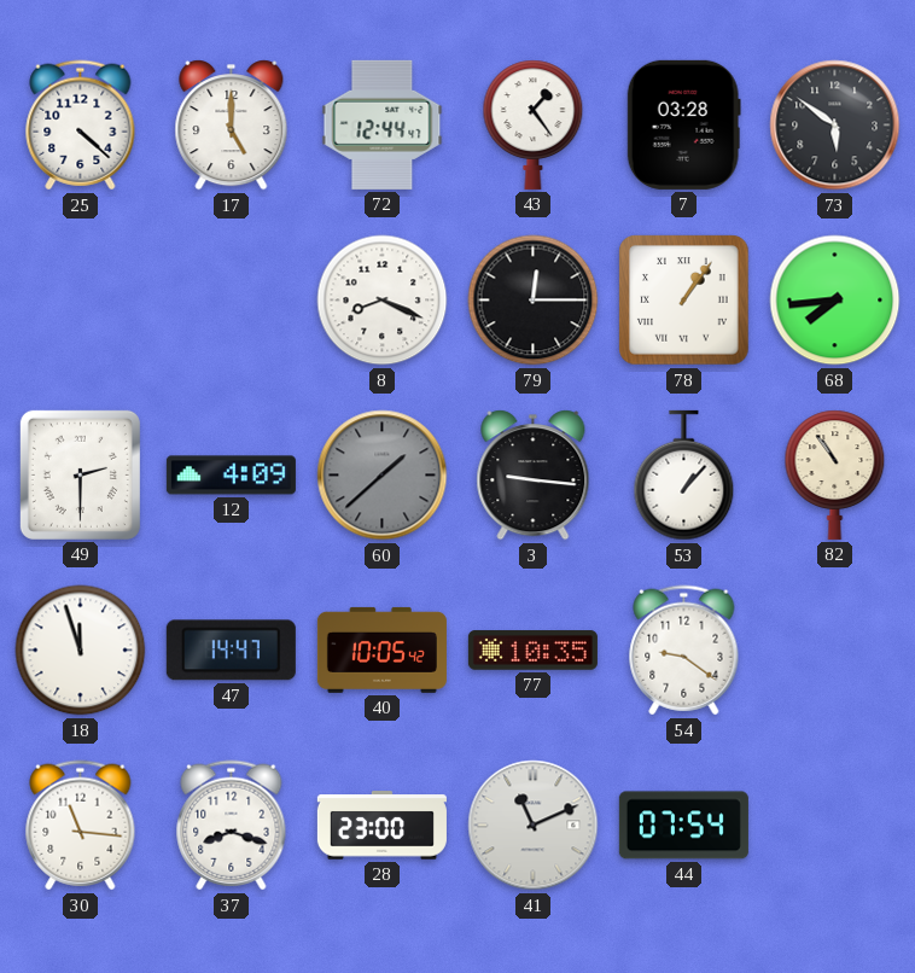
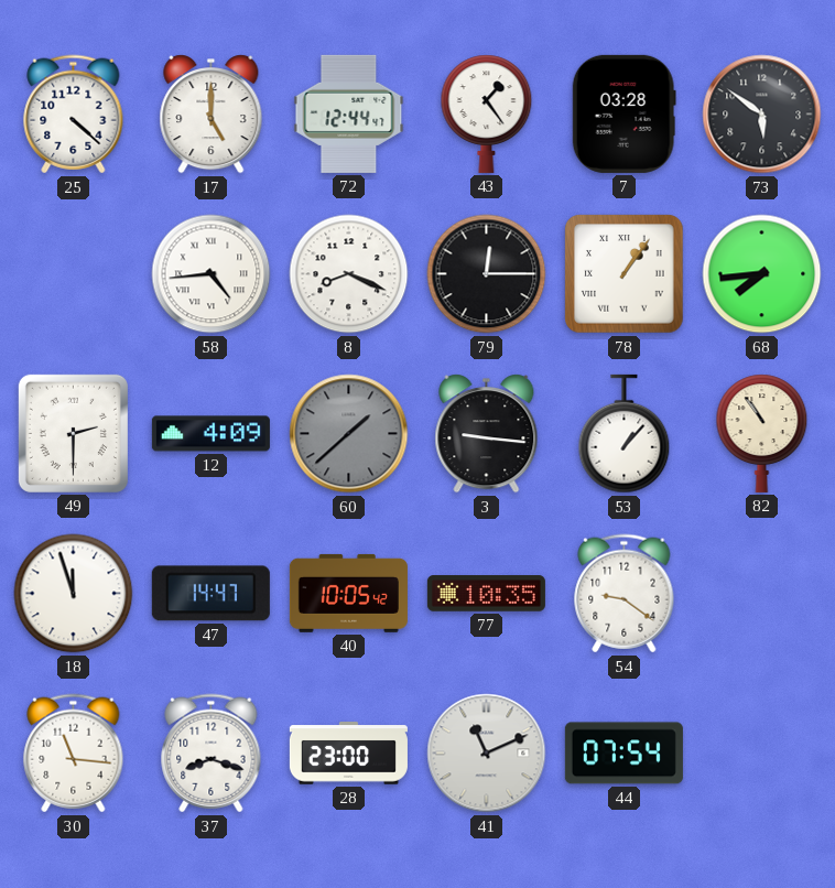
58: none -> 4:44 (212, 274)
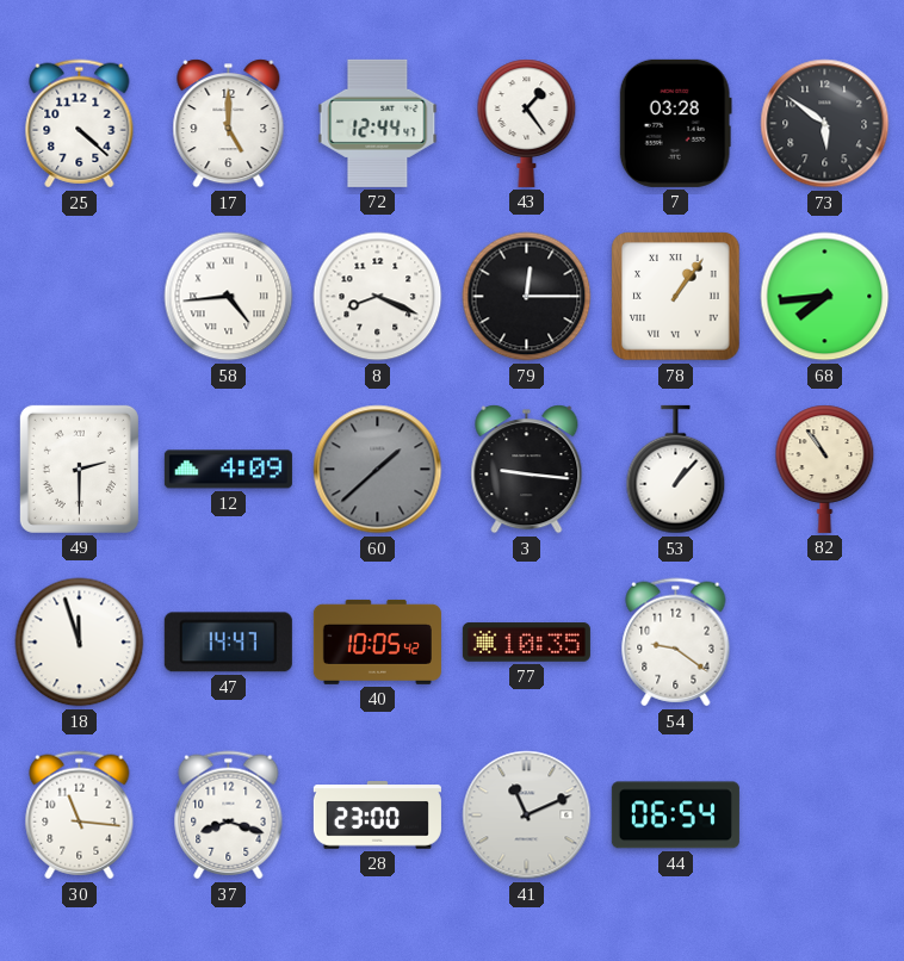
44: 07:54 -> 06:54 (675, 816)
